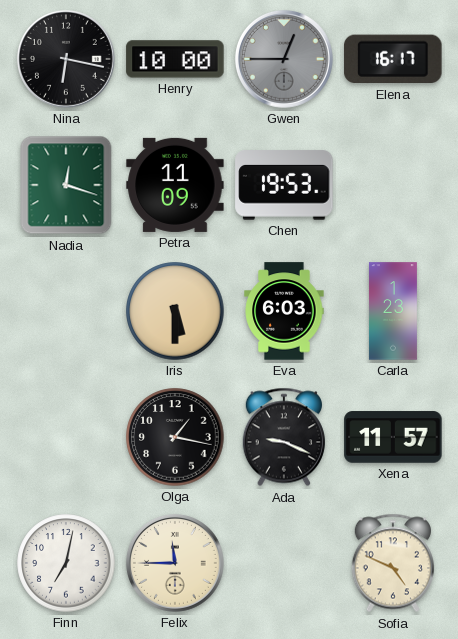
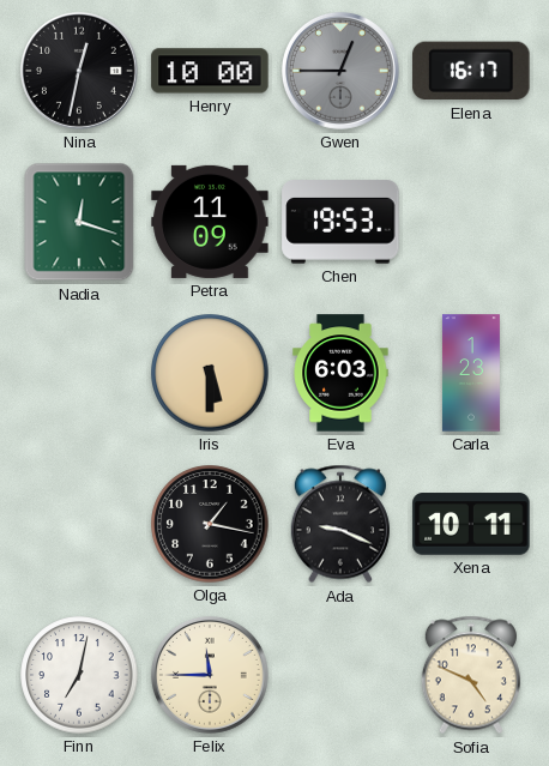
Nina: 6:17 -> 12:32 (79, 72)
Xena: 11:57 -> 10:11 (471, 524)
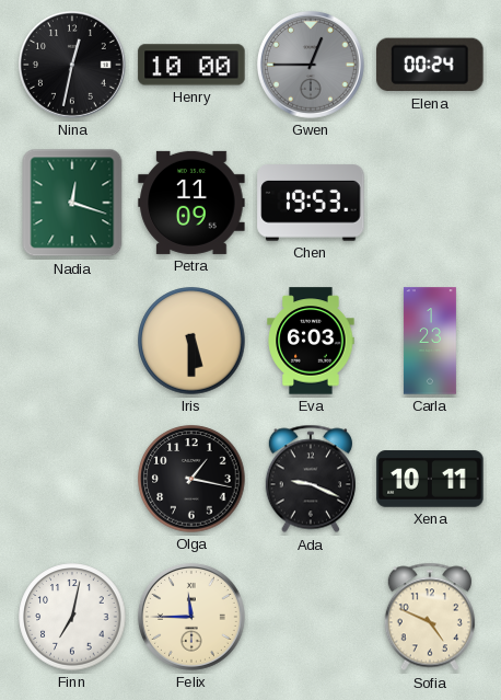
Elena: 16:17 -> 00:24 (430, 65)
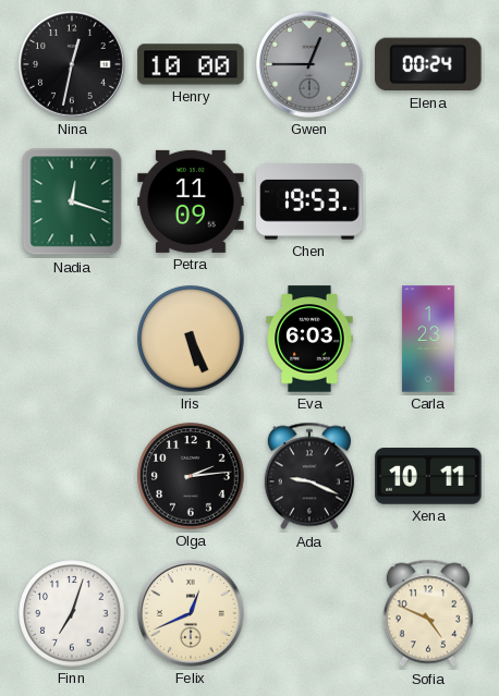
Iris: 5:30 -> 5:26 (191, 339)
Olga: 1:17 -> 2:14 (191, 476)
Finn: 7:02 -> 7:03 (72, 613)
Felix: 11:45 -> 12:41 (191, 614)
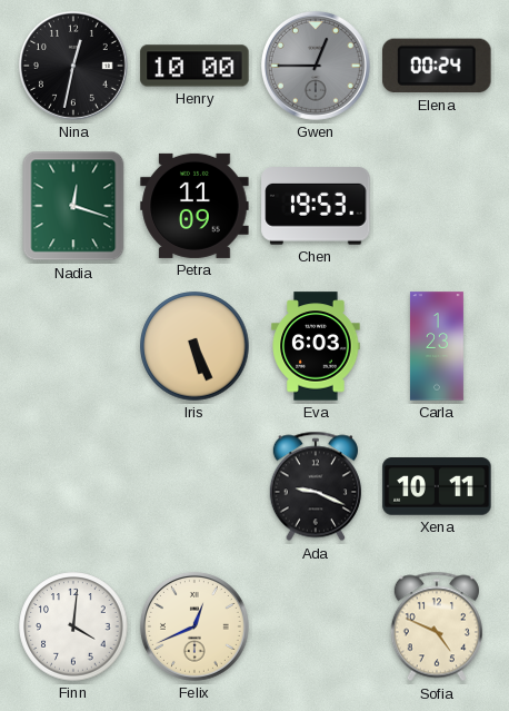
Olga: 2:14 -> none (191, 476)
Finn: 7:03 -> 4:01 (73, 626)
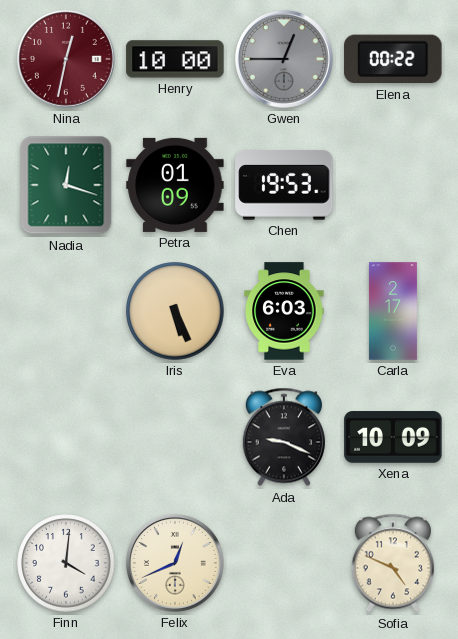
Nina dial: black -> burgundy (66, 60)
Elena: 00:24 -> 00:22 (393, 59)
Petra: 11:09 -> 01:09 (175, 185)
Carla: 1:23 -> 2:17 (393, 311)
Xena: 10:11 -> 10:09 (393, 437)
